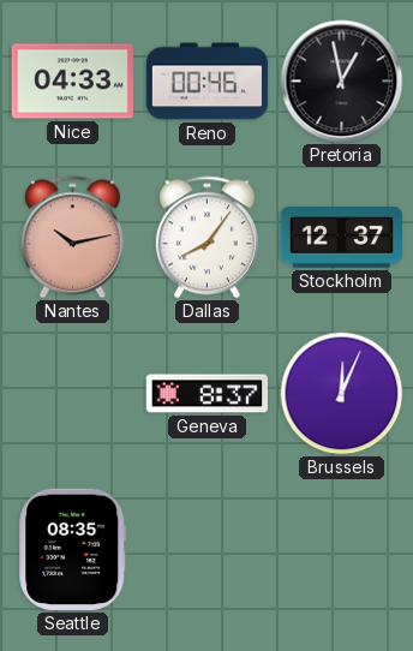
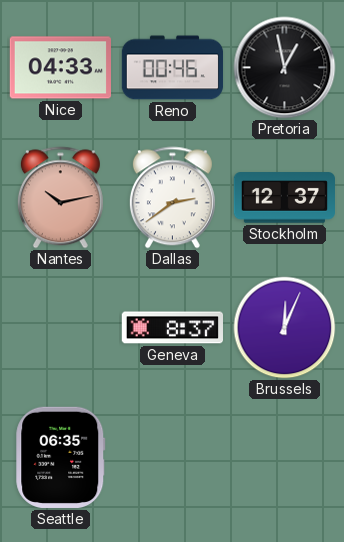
Dallas: 8:06 -> 2:39 (172, 198)
Seattle: 08:35 -> 06:35 (61, 457)
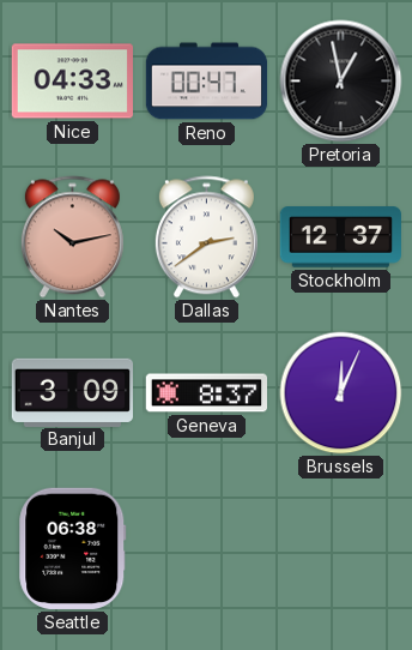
Reno: 00:46 -> 00:47 (207, 82)
Banjul: none -> 3:09 (72, 392)
Seattle: 06:35 -> 06:38 (73, 548)
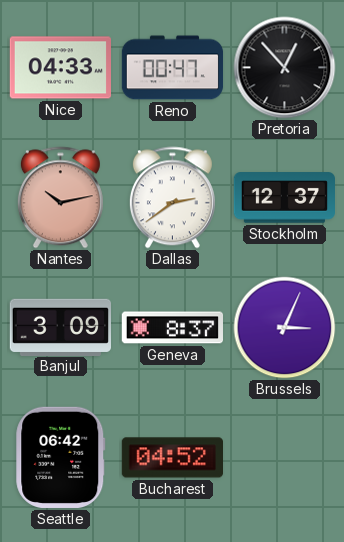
Pretoria: 12:58 -> 12:53 (285, 68)
Brussels: 12:04 -> 3:04 (285, 328)
Seattle: 06:38 -> 06:42 (61, 457)
Bucharest: none -> 04:52 (172, 458)
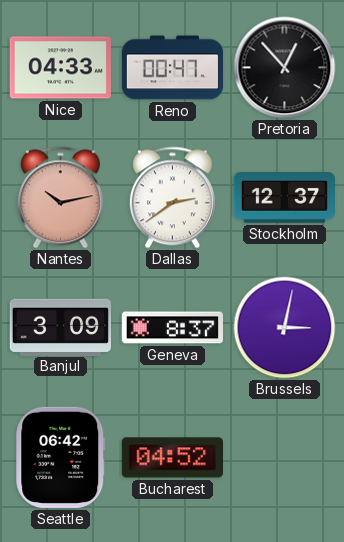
Brussels: 3:04 -> 3:02 (285, 328)
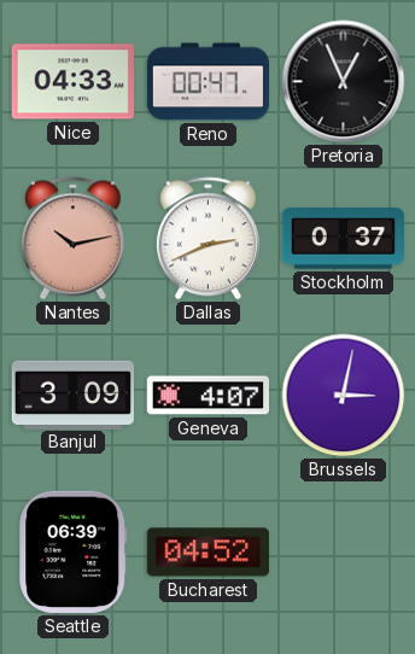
Pretoria: 12:53 -> 12:56 (344, 82)
Dallas: 2:39 -> 2:41 (207, 239)
Stockholm: 12:37 -> 0:37 (343, 239)
Geneva: 8:37 -> 4:07 (209, 396)
Seattle: 06:42 -> 06:39 (74, 551)
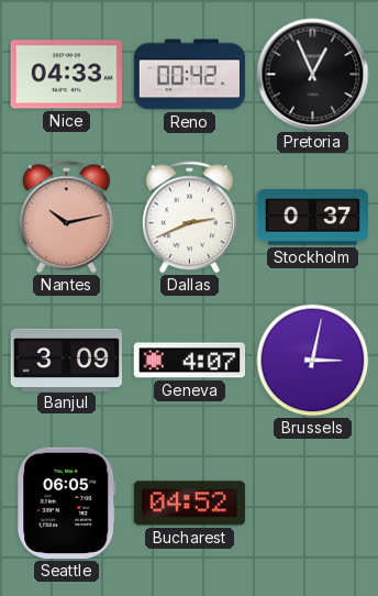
Reno: 00:47 -> 00:42 (190, 75)
Seattle: 06:39 -> 06:05 (67, 503)
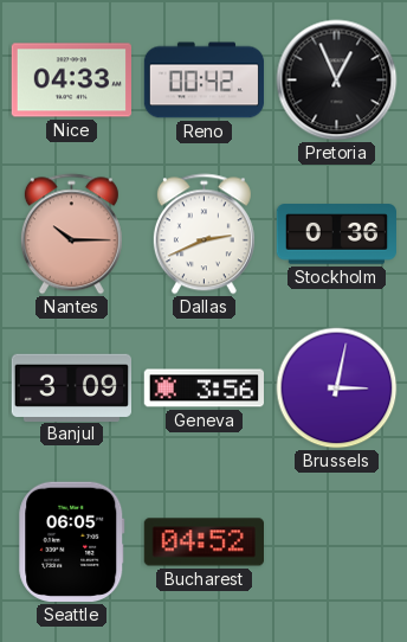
Nantes: 10:13 -> 10:15 (71, 235)
Stockholm: 0:37 -> 0:36 (336, 235)
Geneva: 4:07 -> 3:56 (205, 389)
